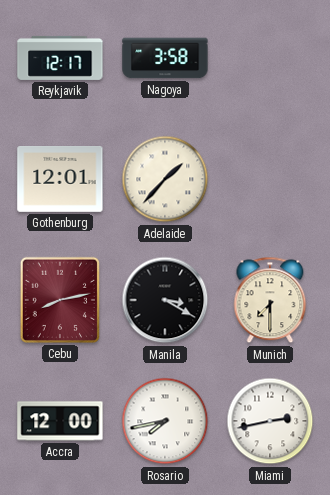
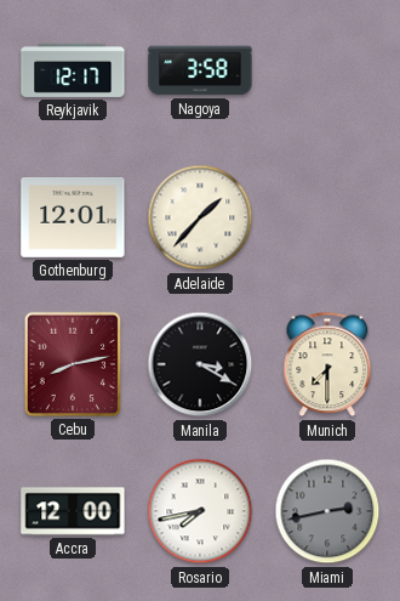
Miami dial: white -> grey (327, 511)
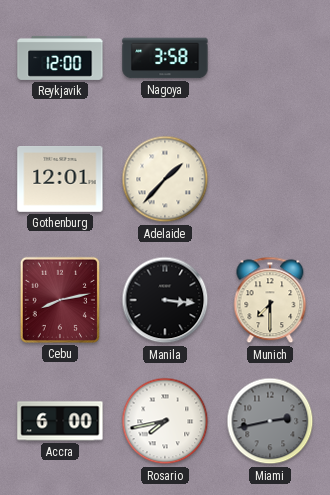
Reykjavik: 12:17 -> 12:00 (60, 58)
Manila: 3:20 -> 3:16 (165, 300)
Accra: 12:00 -> 6:00 (60, 421)
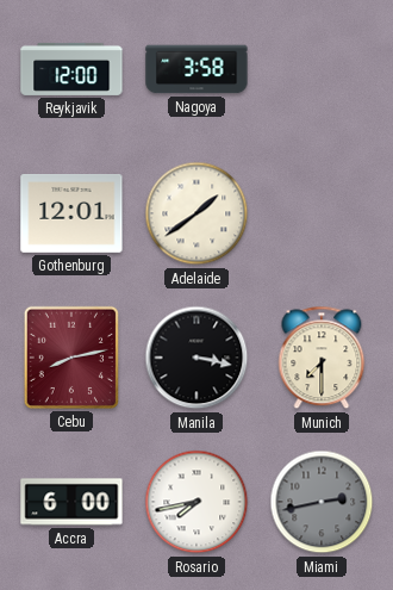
Adelaide: 1:37 -> 1:39 (196, 213)
Manila: 3:16 -> 3:17 (196, 358)
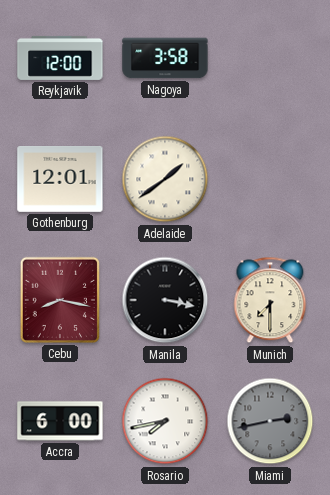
Cebu: 8:13 -> 8:17 (60, 300)
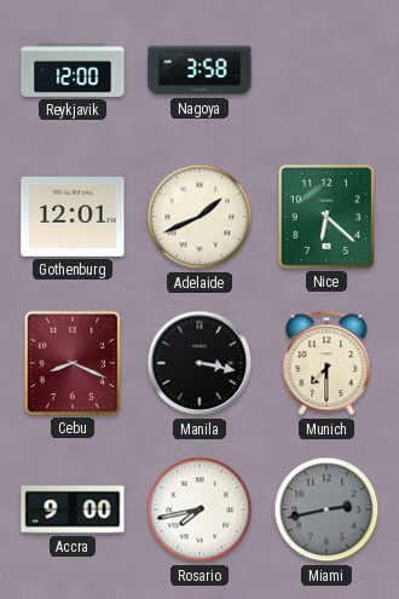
Adelaide: 1:39 -> 1:41 (199, 217)
Nice: none -> 6:22 (326, 217)
Cebu: 8:17 -> 8:19 (73, 363)
Accra: 6:00 -> 9:00 (73, 509)
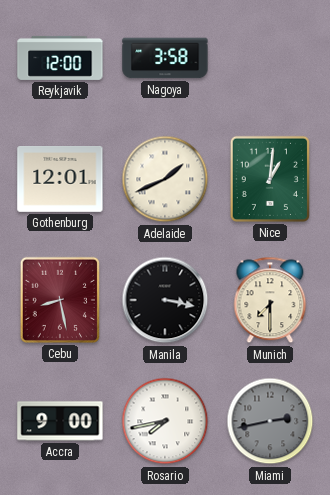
Nice: 6:22 -> 1:01 (270, 179)
Cebu: 8:19 -> 8:28 (60, 300)
